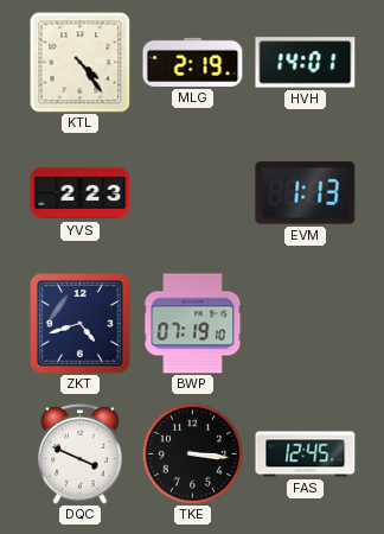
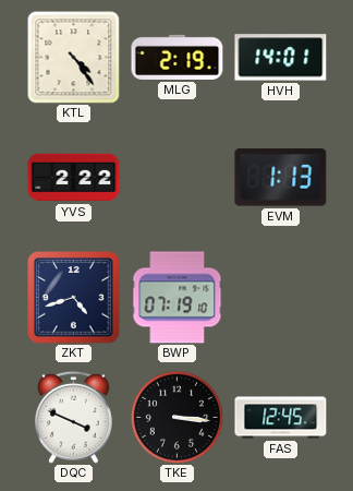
YVS: 2:23 -> 2:22 (74, 178)
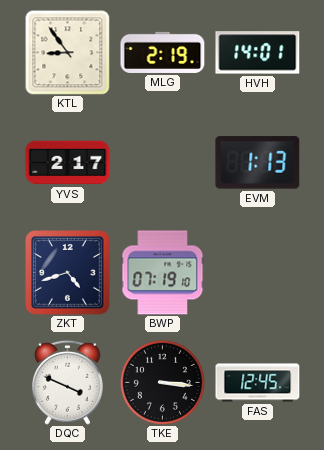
KTL: 4:24 -> 8:54 (68, 53)
YVS: 2:22 -> 2:17 (68, 163)
